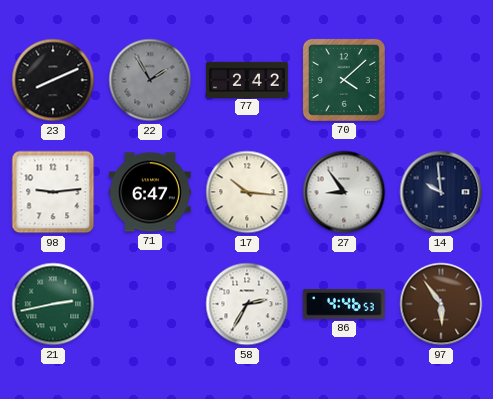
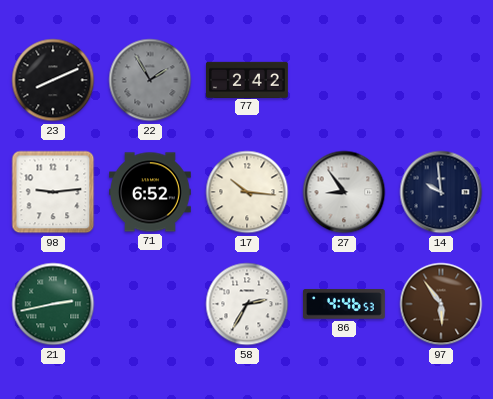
70: 4:08 -> none (344, 80)
71: 6:47 -> 6:52 (151, 192)
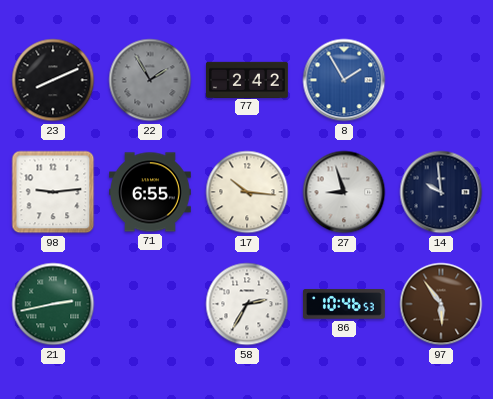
8: none -> 1:55 (344, 80)
71: 6:52 -> 6:55 (151, 192)
27: 8:54 -> 8:57 (344, 192)
86: 4:46 -> 10:46 (344, 304)
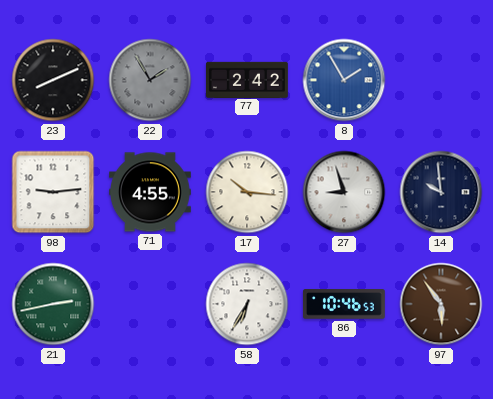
71: 6:55 -> 4:55 (151, 192)
58: 2:35 -> 6:35 (247, 304)
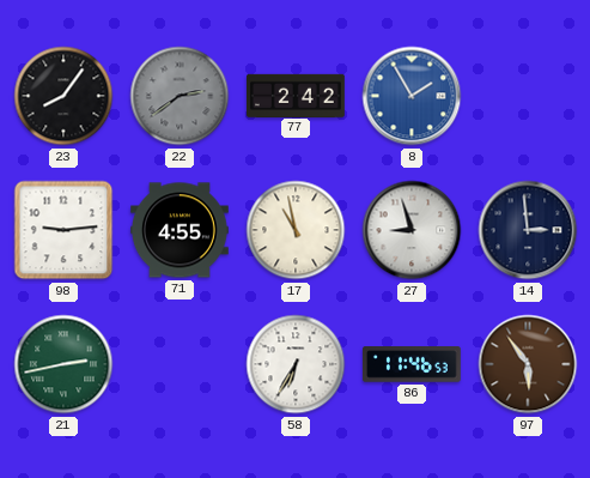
23: 8:11 -> 8:06 (63, 96)
22: 1:55 -> 2:39 (180, 96)
17: 10:16 -> 10:58 (296, 230)
14: 9:59 -> 2:59 (528, 230)
86: 10:46 -> 11:46 (412, 364)
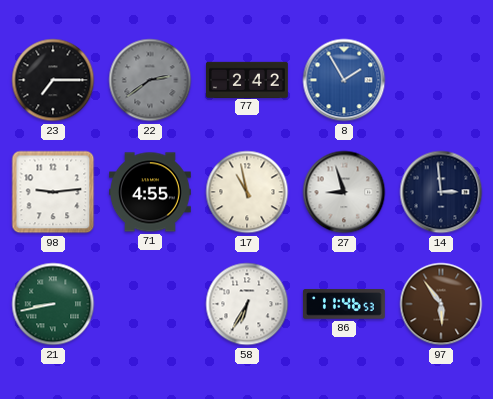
23: 8:06 -> 7:15 (53, 80)
21: 2:43 -> 8:43 (53, 304)
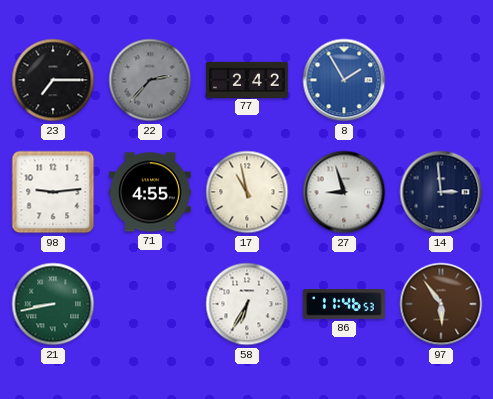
22: 2:39 -> 2:37 (150, 80)
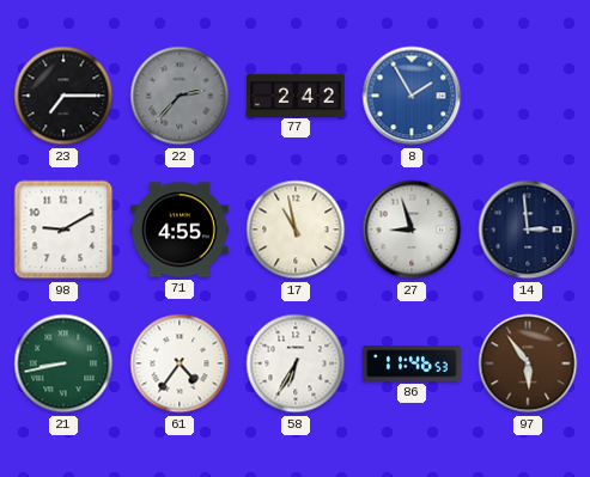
98: 9:14 -> 9:10 (63, 230)
61: none -> 4:36 (180, 363)
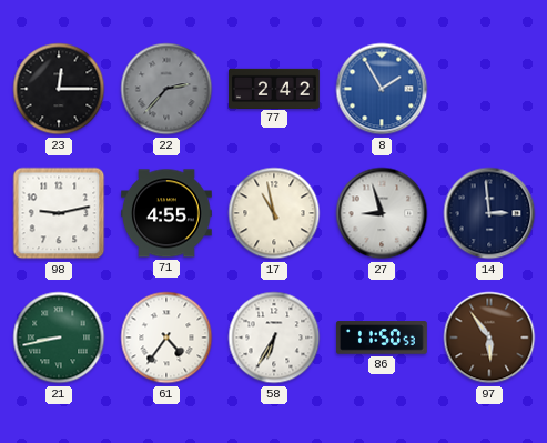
23: 7:15 -> 12:15 (59, 89)
98: 9:10 -> 9:13 (59, 213)
86: 11:46 -> 11:50 (382, 338)
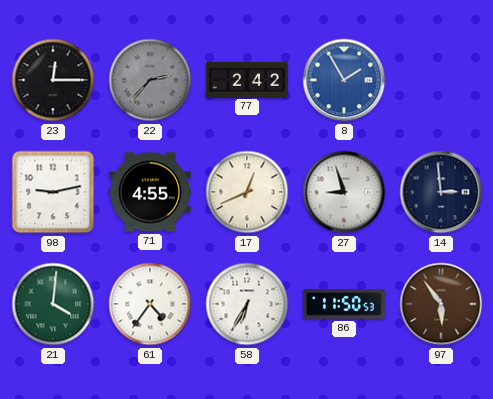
17: 10:58 -> 12:41 (247, 192)
21: 8:43 -> 4:01 (53, 304)
